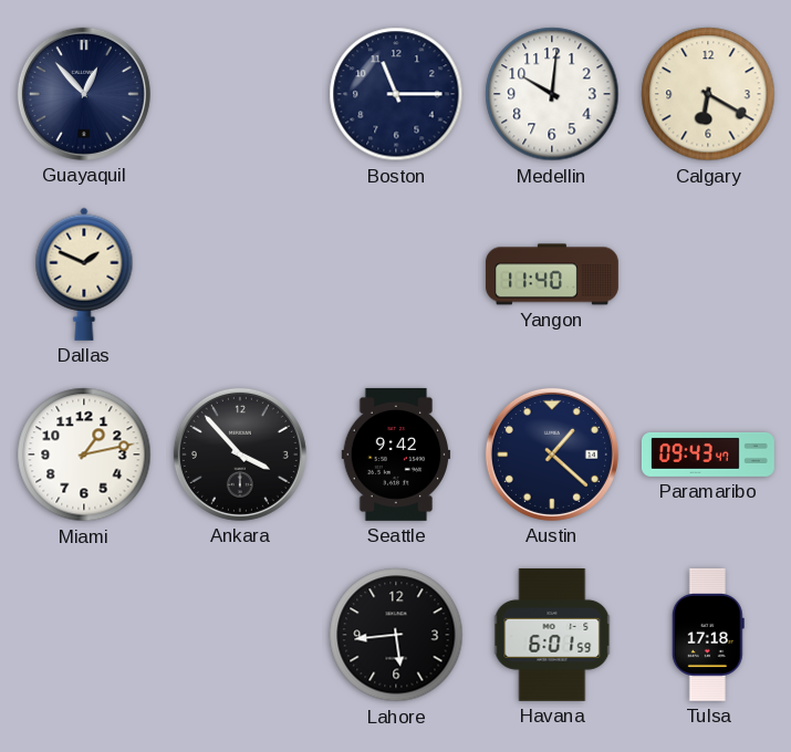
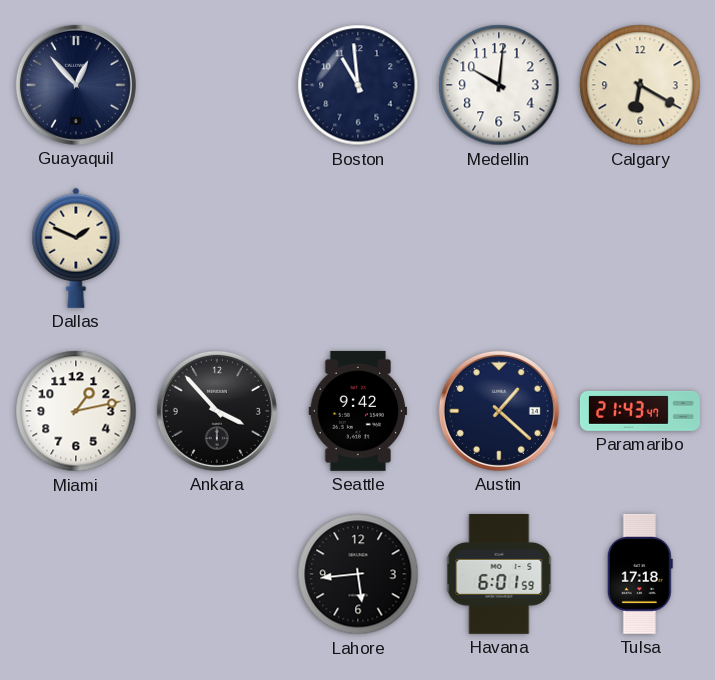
Boston: 11:15 -> 10:59 (358, 85)
Yangon: 11:40 -> none (552, 274)
Paramaribo: 09:43 -> 21:43 (640, 411)
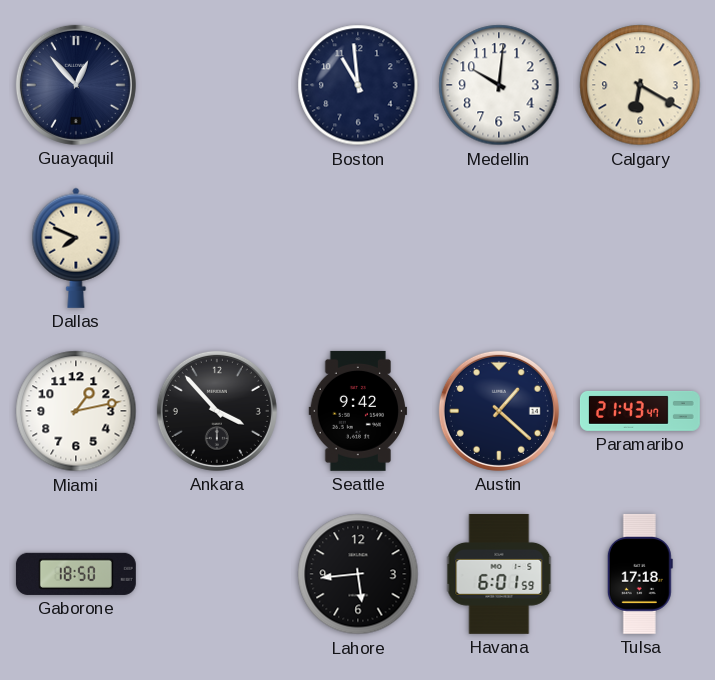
Dallas: 1:49 -> 7:49 (76, 248)
Gaborone: none -> 18:50 (76, 574)
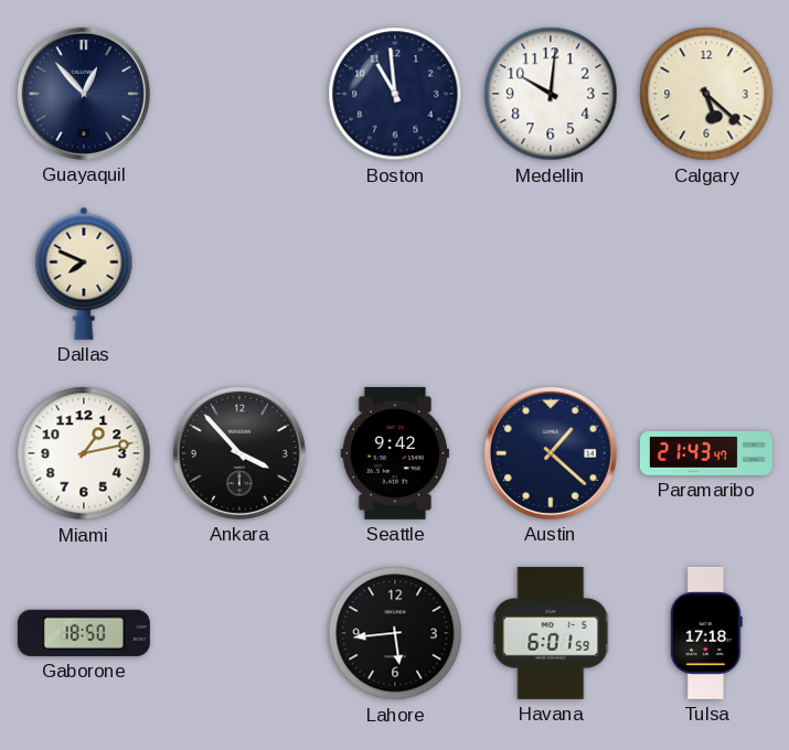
Calgary: 6:20 -> 5:22 (706, 94)
